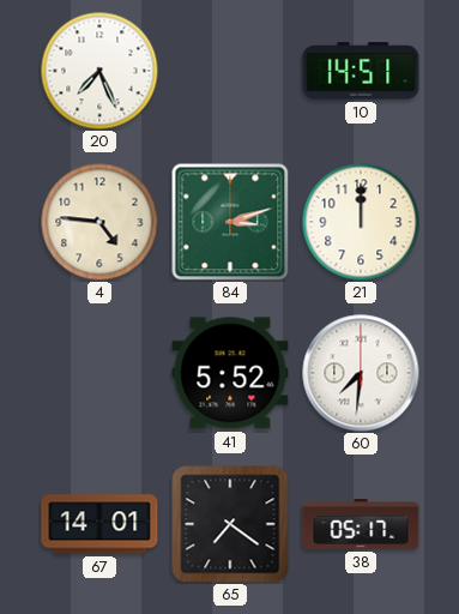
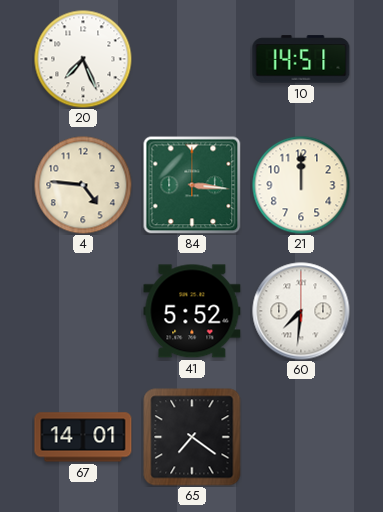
84: 3:12 -> 3:16 (192, 185)
38: 05:17 -> none (361, 525)
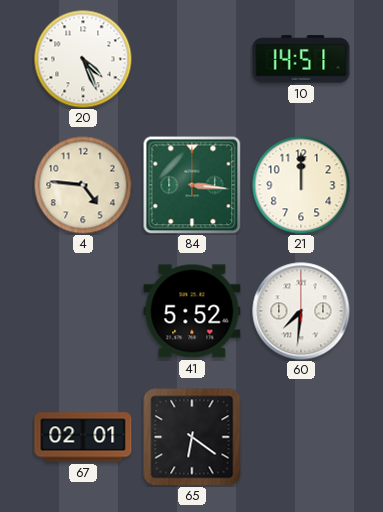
20: 7:26 -> 4:26 (83, 59)
67: 14:01 -> 02:01 (83, 437)
65: 7:21 -> 6:21 (192, 437)
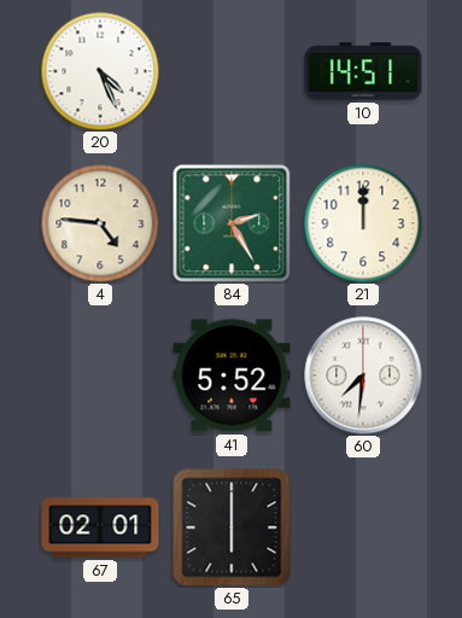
84: 3:16 -> 2:25 (232, 223)
65: 6:21 -> 6:00 (232, 527)
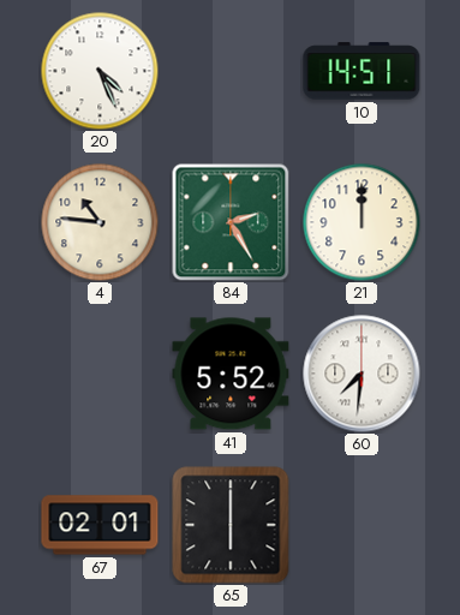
4: 4:46 -> 10:46 (100, 222)
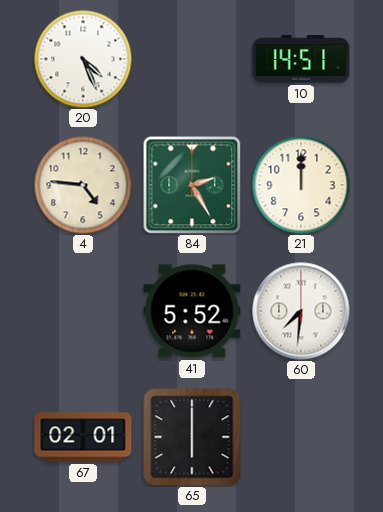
4: 10:46 -> 4:46 (83, 185)
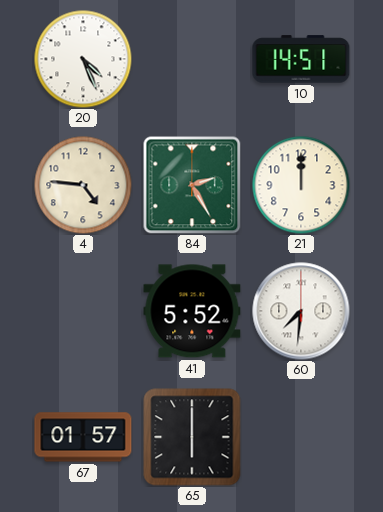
67: 02:01 -> 01:57 (83, 437)
